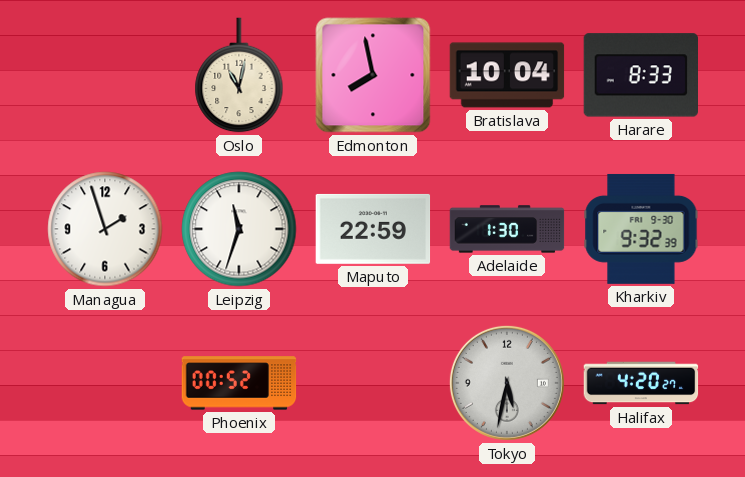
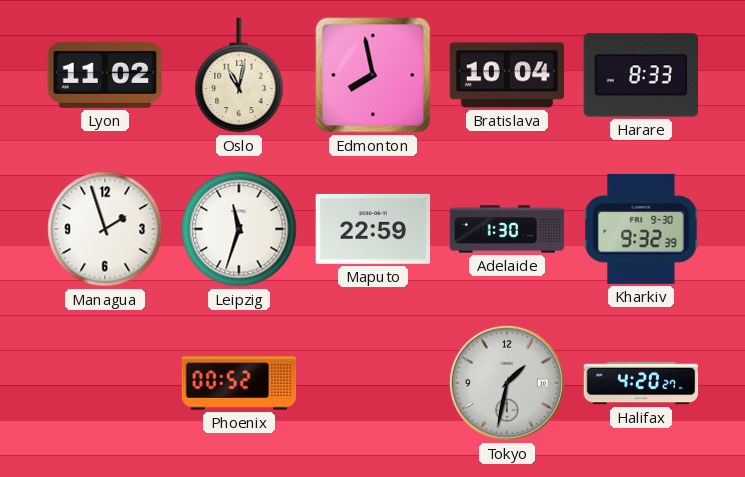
Lyon: none -> 11:02 (105, 75)
Tokyo: 5:32 -> 1:32 (507, 383)
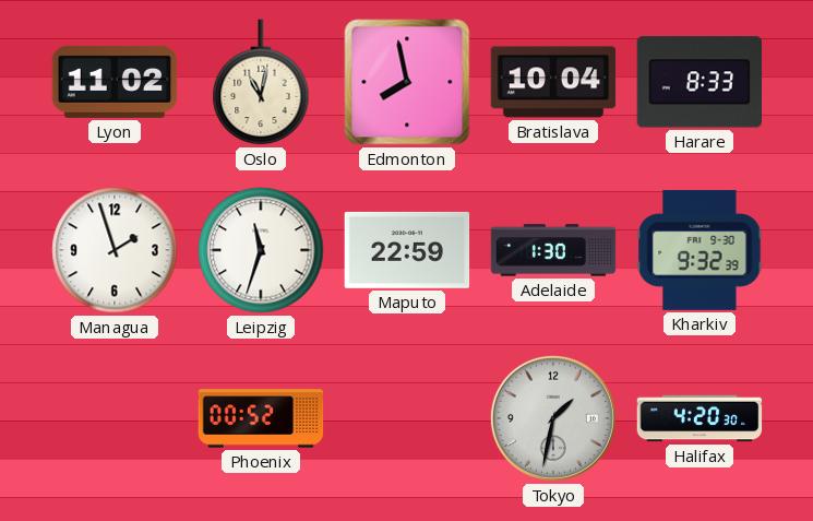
Halifax: 4:20:27 -> 4:20:30 (700, 418)
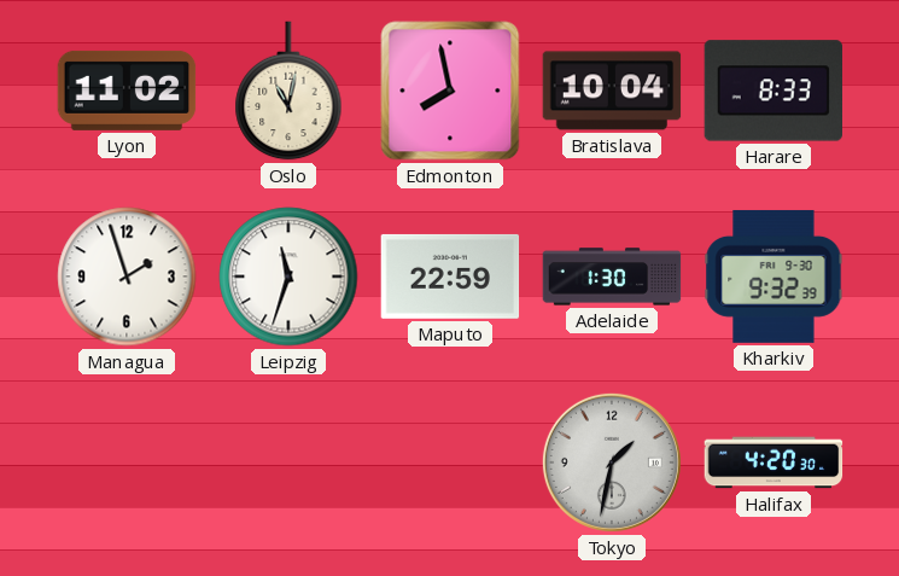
Phoenix: 00:52 -> none (261, 418)
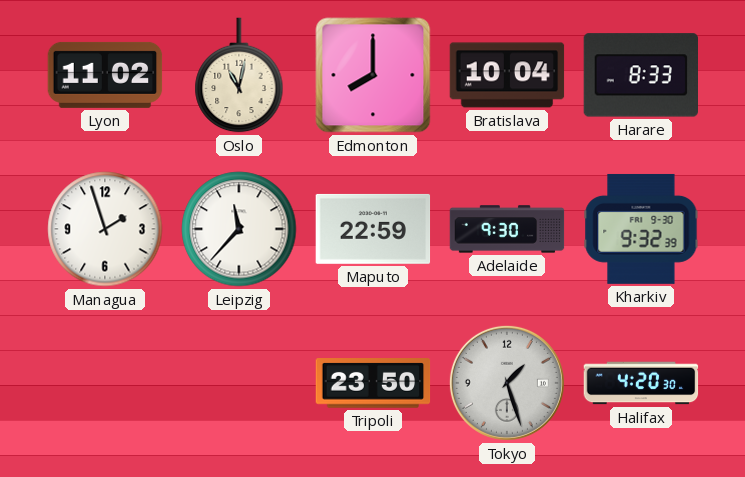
Edmonton: 7:58 -> 8:00 (373, 75)
Leipzig: 11:33 -> 11:37 (239, 229)
Adelaide: 1:30 -> 9:30 (507, 229)
Tripoli: none -> 23:50 (373, 383)
Tokyo: 1:32 -> 1:27 (507, 383)
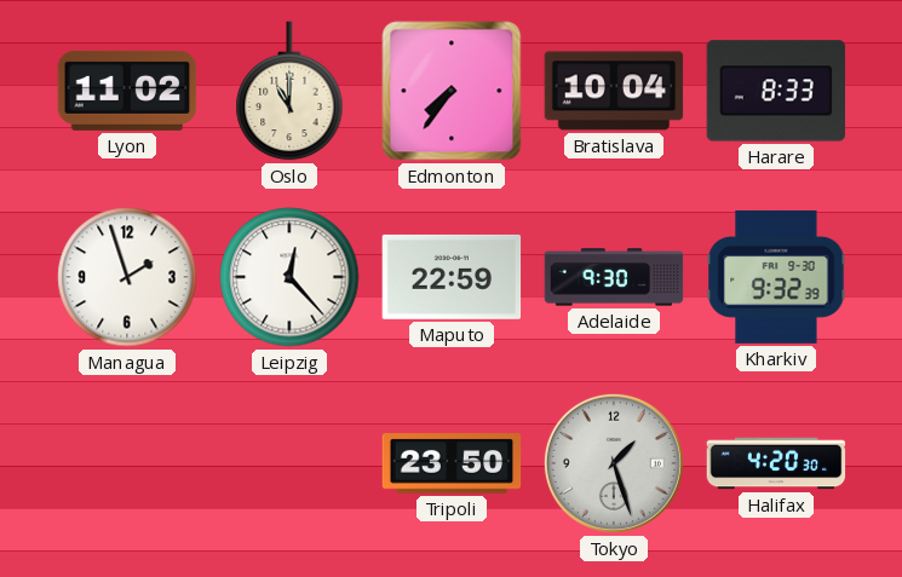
Oslo: 11:02 -> 11:00 (289, 91)
Edmonton: 8:00 -> 7:36 (452, 91)
Leipzig: 11:37 -> 12:23 (289, 277)
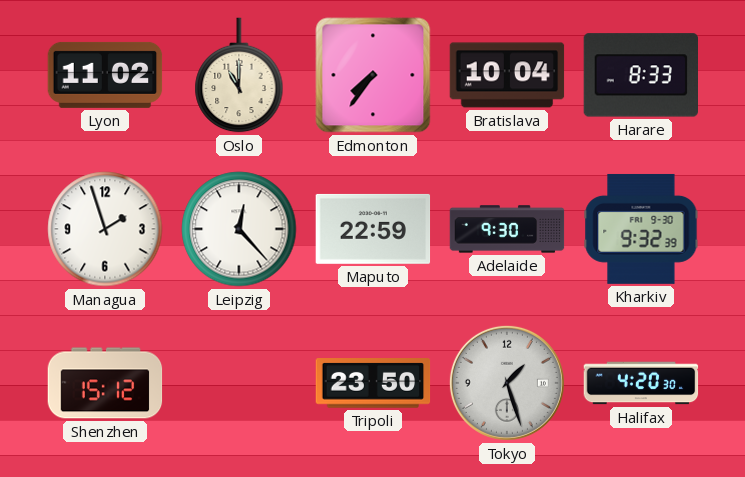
Shenzhen: none -> 15:12 (105, 383)
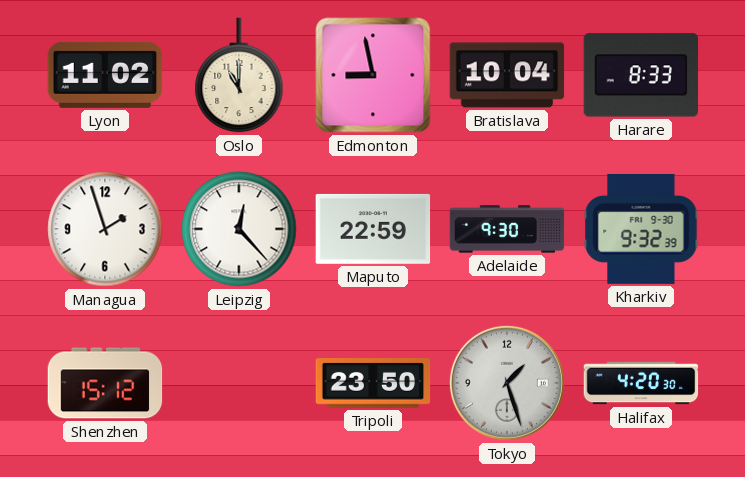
Edmonton: 7:36 -> 8:58 (373, 75)
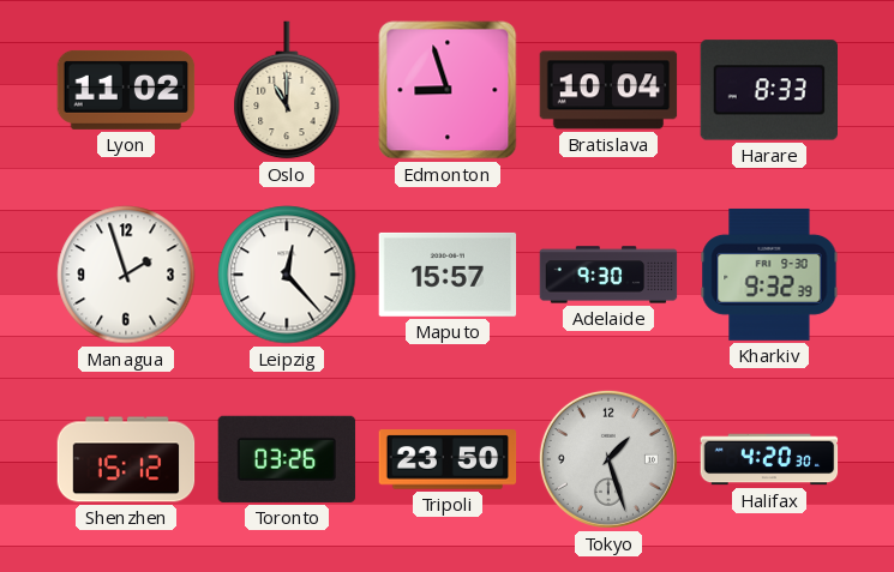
Edmonton: 8:58 -> 8:57 (448, 90)
Maputo: 22:59 -> 15:57 (448, 275)
Toronto: none -> 03:26 (287, 459)
